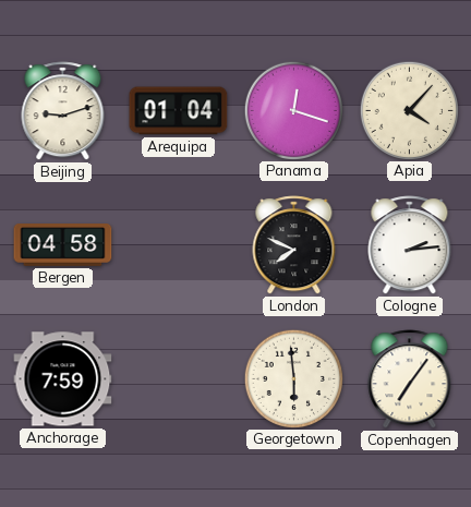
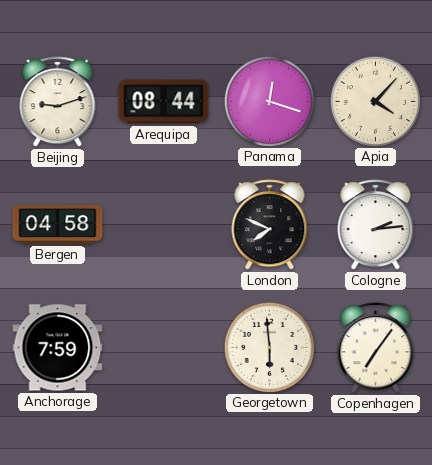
Arequipa: 01:04 -> 08:44 (164, 102)
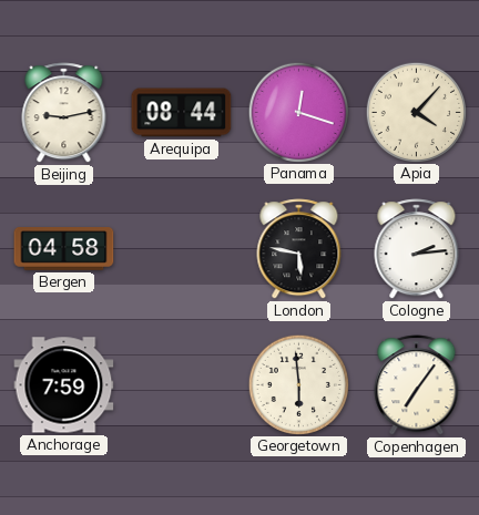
Beijing: 9:12 -> 9:13 (64, 113)
London: 7:49 -> 5:47 (299, 249)
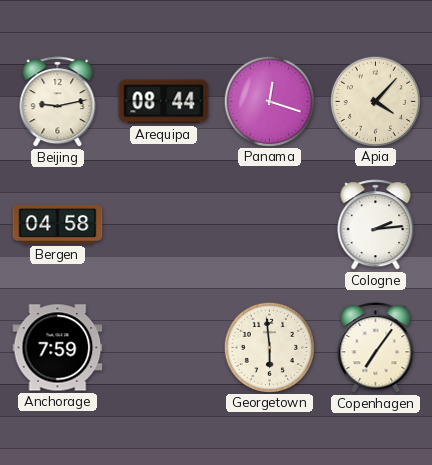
London: 5:47 -> none (299, 249)
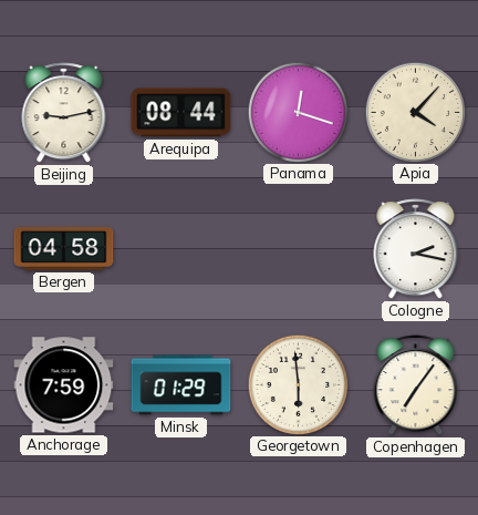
Cologne: 2:14 -> 2:17 (416, 249)
Minsk: none -> 01:29 (181, 385)
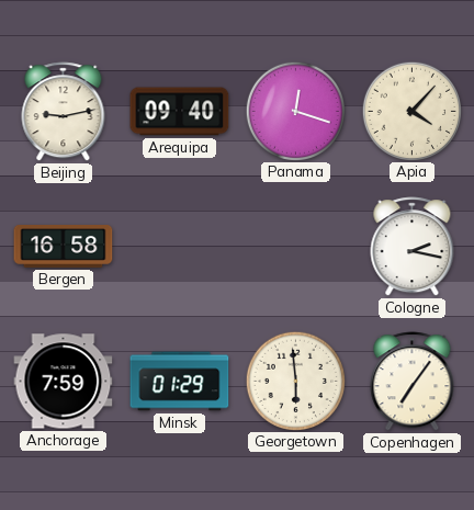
Arequipa: 08:44 -> 09:40 (180, 112)
Bergen: 04:58 -> 16:58 (64, 247)
